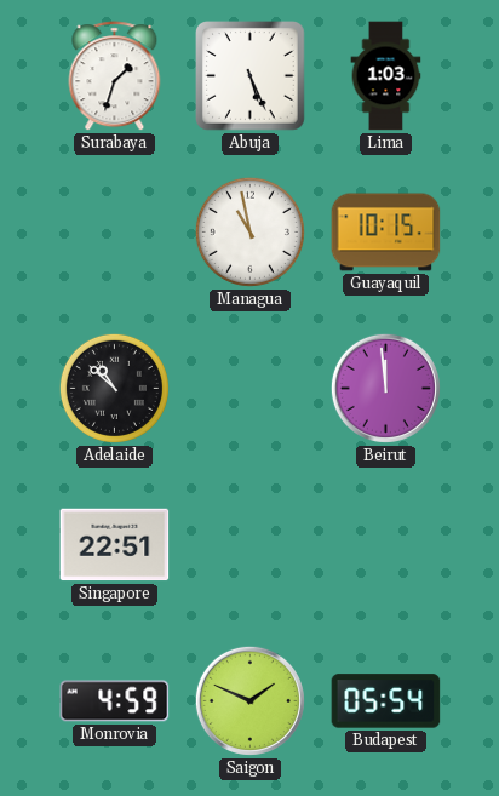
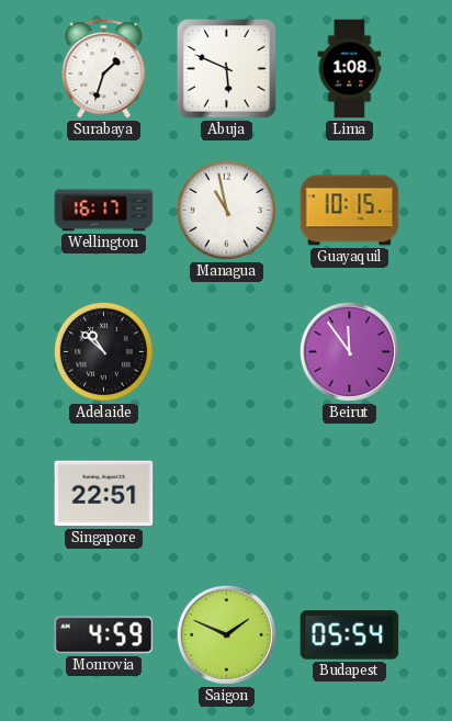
Abuja: 5:26 -> 5:49 (227, 69)
Lima: 1:03 -> 1:08 (350, 69)
Wellington: none -> 16:17 (104, 211)
Beirut: 11:59 -> 11:54 (349, 351)
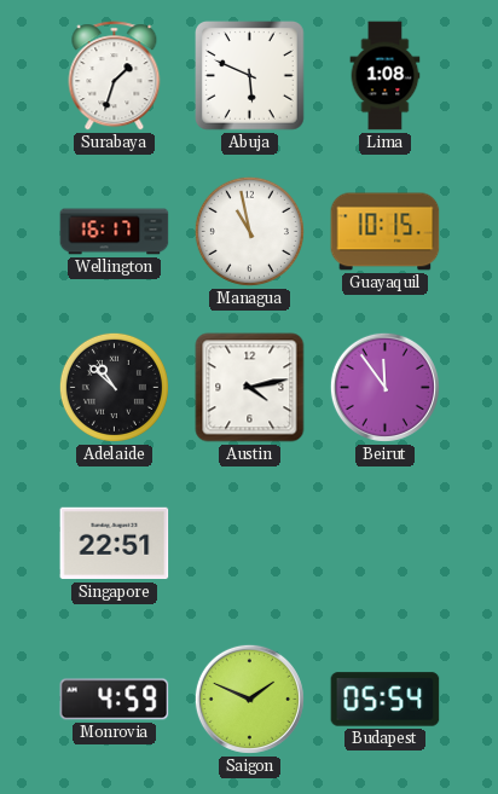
Austin: none -> 4:13 (250, 388)
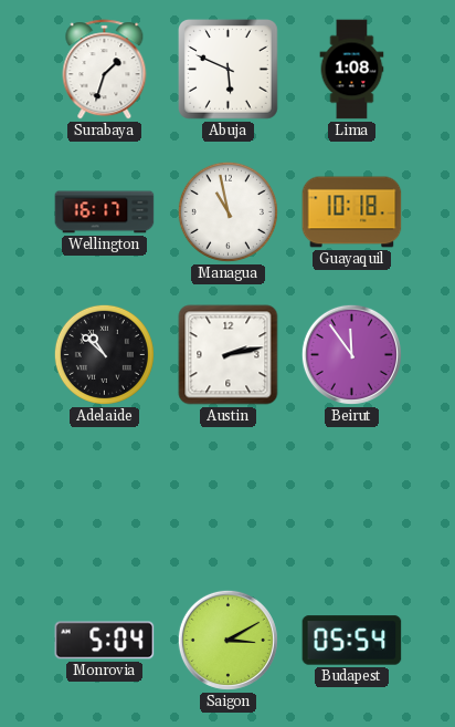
Guayaquil: 10:15 -> 10:18 (352, 212)
Austin: 4:13 -> 2:13 (229, 355)
Singapore: 22:51 -> none (115, 544)
Monrovia: 4:59 -> 5:04 (105, 641)
Saigon: 1:49 -> 3:10 (227, 640)
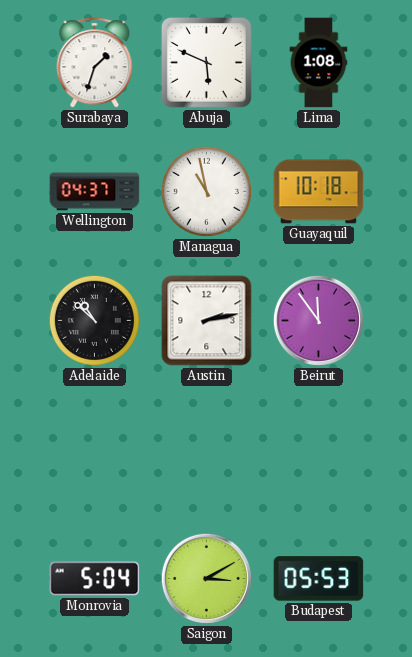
Wellington: 16:17 -> 04:37 (95, 192)
Budapest: 05:54 -> 05:53 (319, 579)
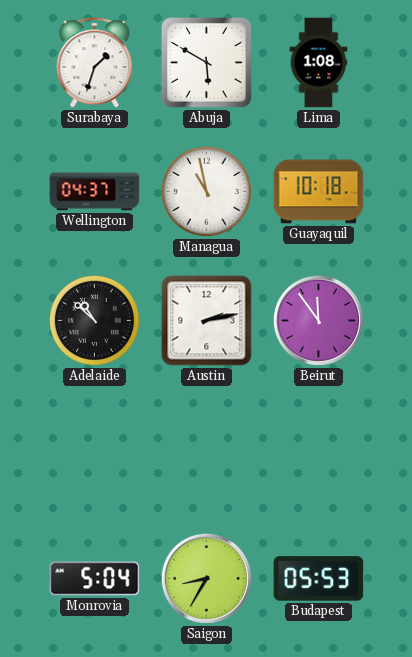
Abuja: 5:49 -> 5:50 (207, 63)
Saigon: 3:10 -> 8:35 (206, 578)
